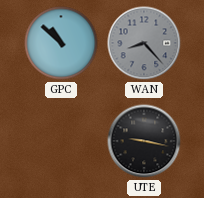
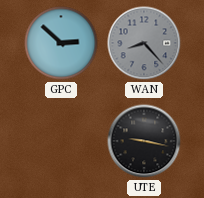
GPC: 10:52 -> 2:52 (61, 43)
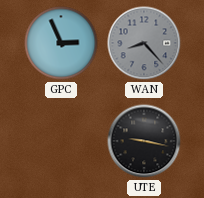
GPC: 2:52 -> 2:56 (61, 43)
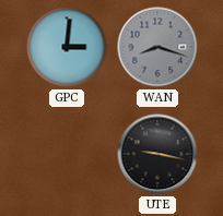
GPC: 2:56 -> 3:01 (67, 47)
WAN: 8:23 -> 8:18 (157, 47)
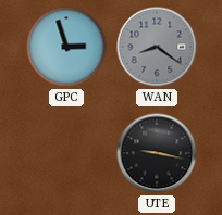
GPC: 3:01 -> 2:57 (66, 47)
WAN: 8:18 -> 8:21 (157, 47)
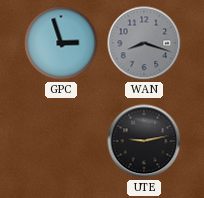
WAN: 8:21 -> 8:18 (144, 43)
UTE: 9:17 -> 9:13 (144, 141)
